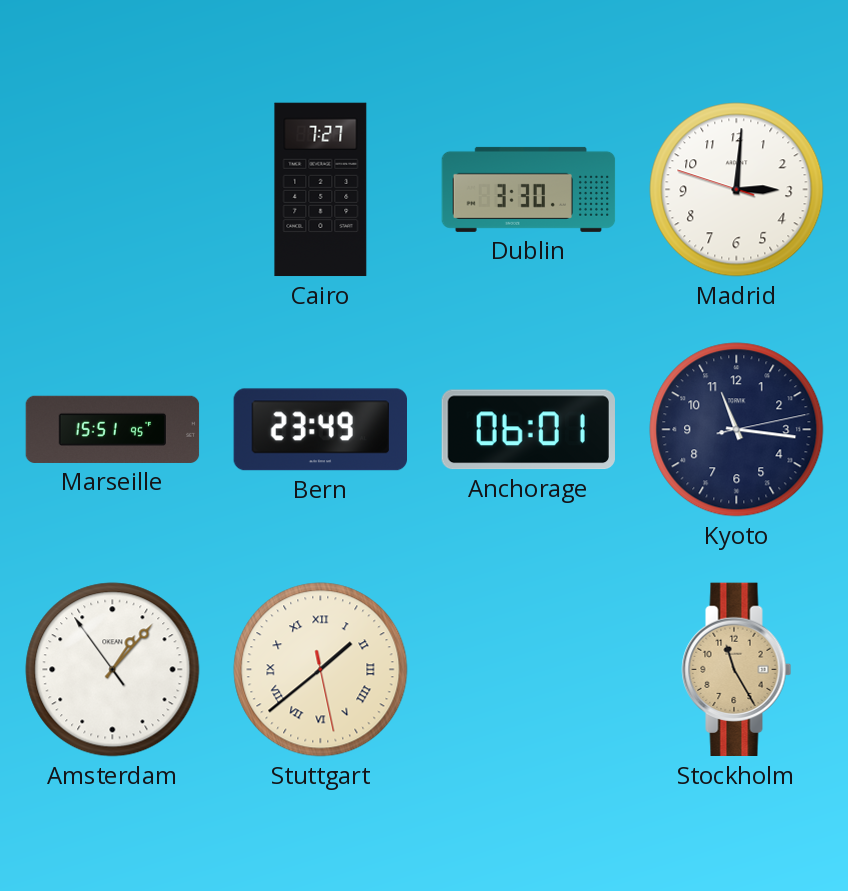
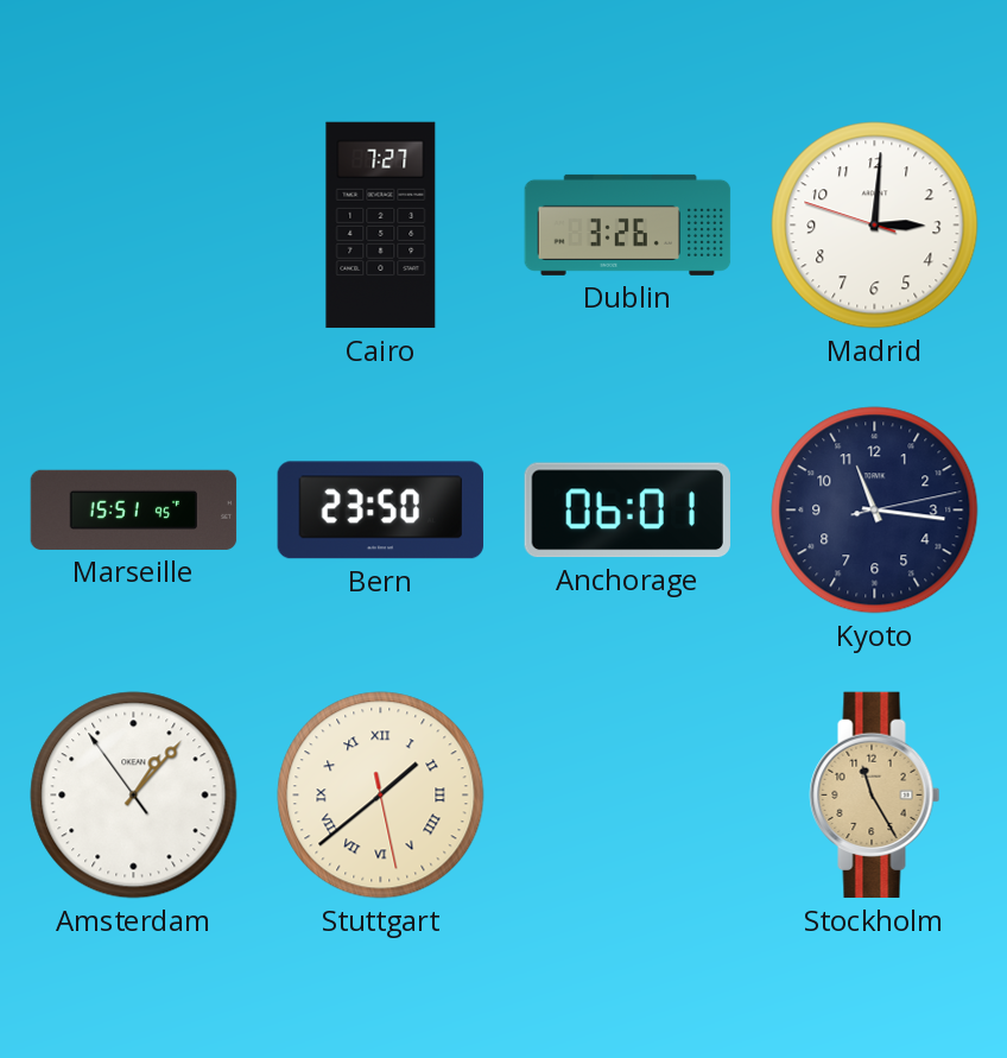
Dublin: 3:30 -> 3:26 (628, 224)
Bern: 23:49 -> 23:50 (380, 511)
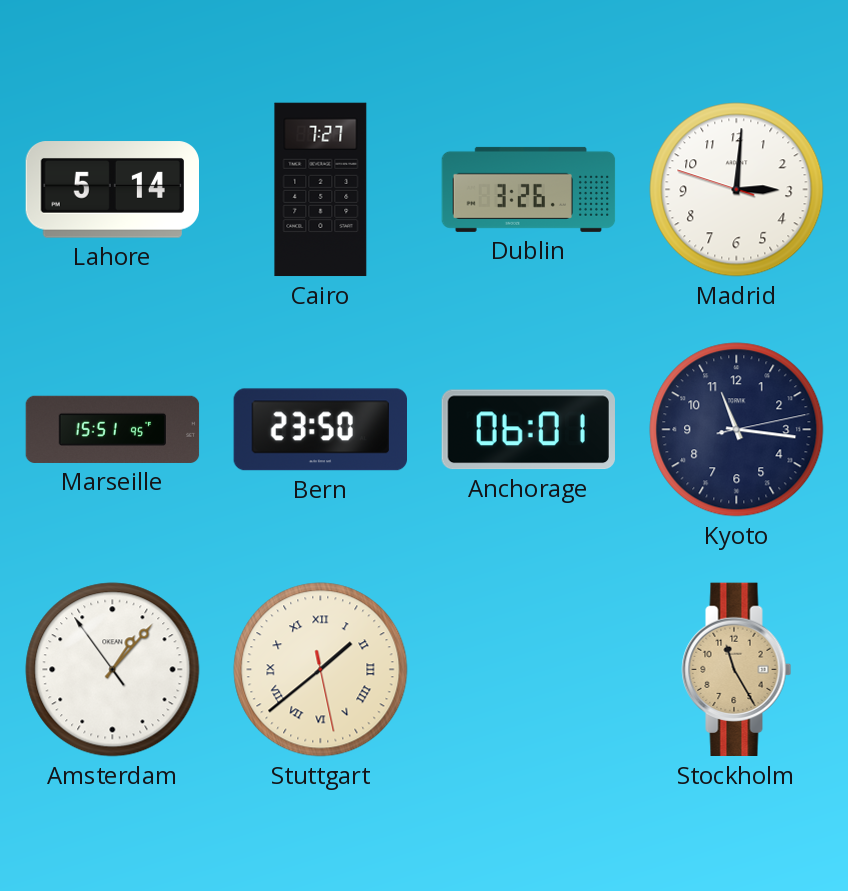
Lahore: none -> 5:14 (112, 190)
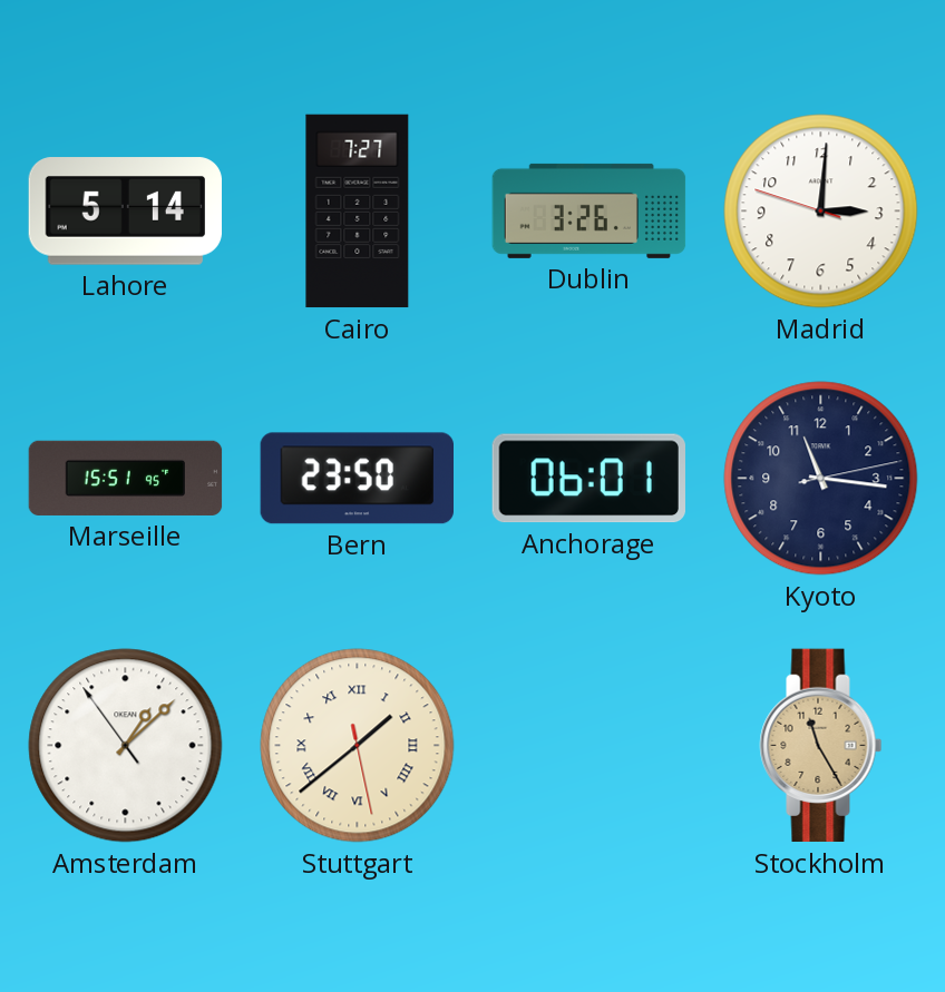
Amsterdam: 1:06 -> 1:07 (126, 746)
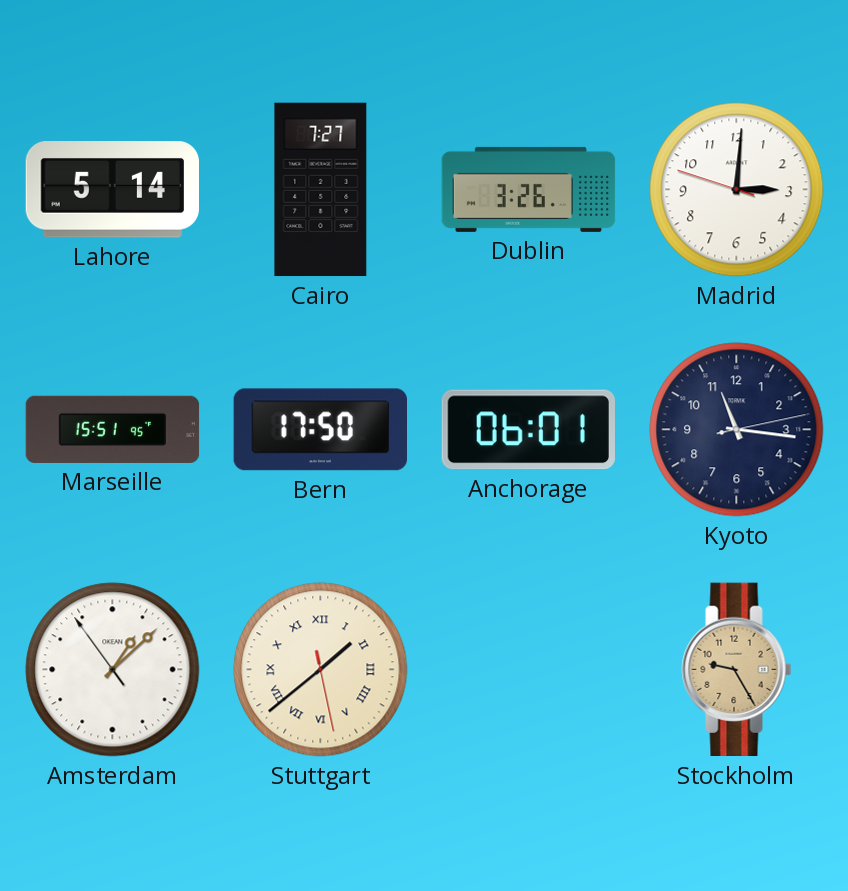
Bern: 23:50 -> 17:50 (320, 430)
Stockholm: 11:25 -> 9:25 (737, 670)
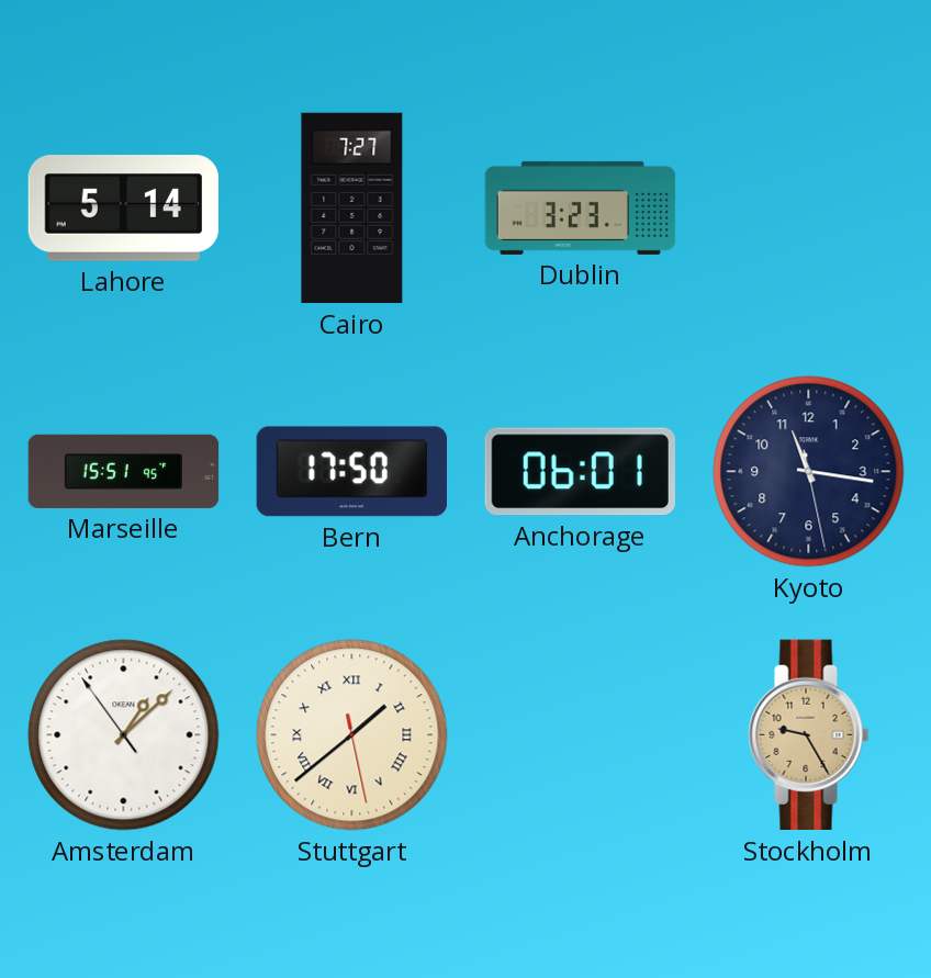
Dublin: 3:26 -> 3:23 (581, 207)
Madrid: 3:00 -> none (737, 190)
Kyoto: 11:16:13 -> 11:16:28 (809, 472)
